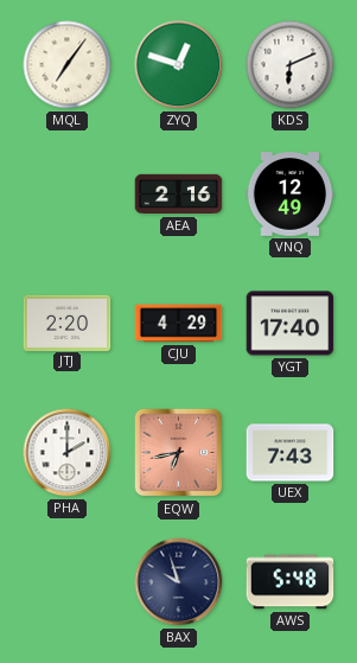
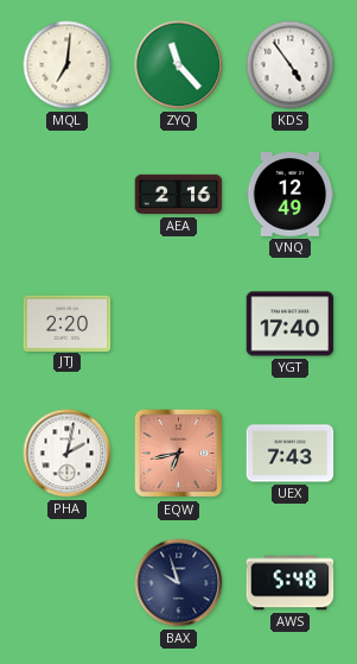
MQL: 7:06 -> 7:01 (68, 65)
ZYQ: 12:48 -> 11:23 (179, 65)
KDS: 6:11 -> 4:54 (291, 65)
CJU: 4:29 -> none (179, 324)
PHA: 2:00 -> 2:02 (68, 454)
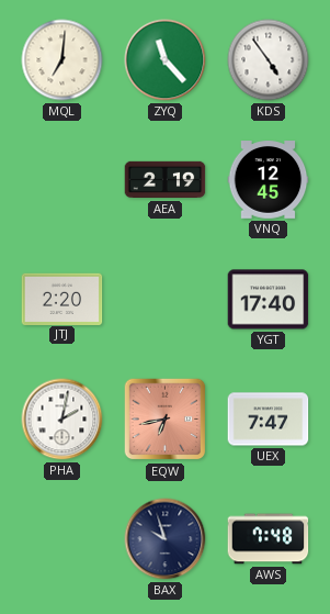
AEA: 2:16 -> 2:19 (166, 180)
VNQ: 12:49 -> 12:45 (269, 180)
UEX: 7:43 -> 7:47 (269, 420)
AWS: 5:48 -> 7:48 (269, 539)
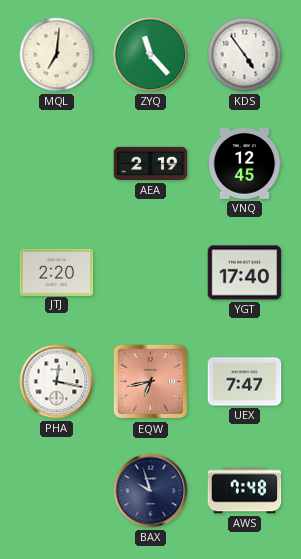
PHA: 2:02 -> 12:17 (57, 382)
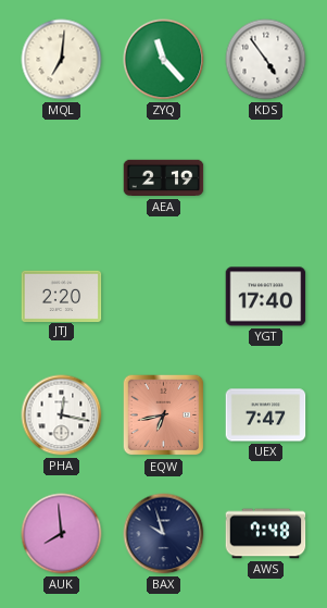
VNQ: 12:45 -> none (245, 164)
AUK: none -> 7:59 (62, 534)
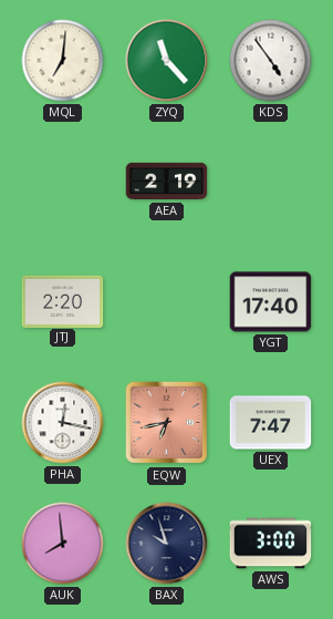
AWS: 7:48 -> 3:00 (271, 544)
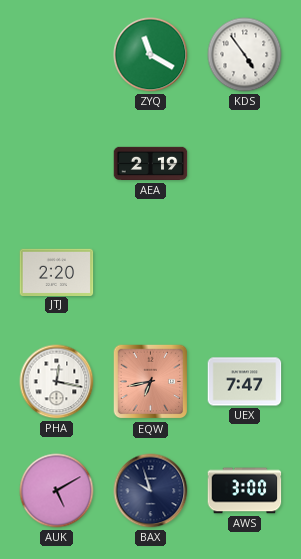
MQL: 7:01 -> none (63, 61)
ZYQ: 11:23 -> 11:20 (151, 55)
YGT: 17:40 -> none (271, 302)
AUK: 7:59 -> 5:10 (57, 491)
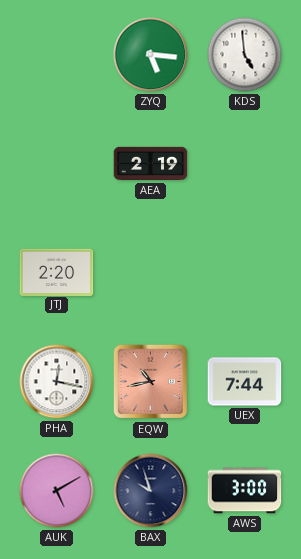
ZYQ: 11:20 -> 5:16 (151, 55)
KDS: 4:54 -> 4:59 (245, 55)
EQW: 6:43 -> 10:43 (151, 382)
UEX: 7:47 -> 7:44 (245, 382)
